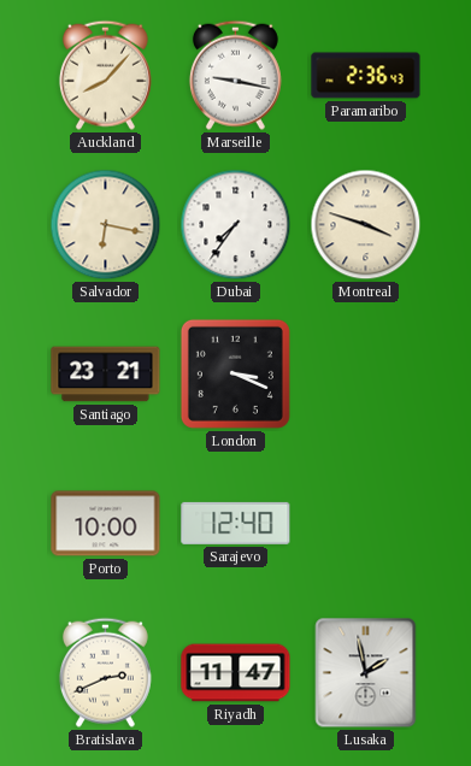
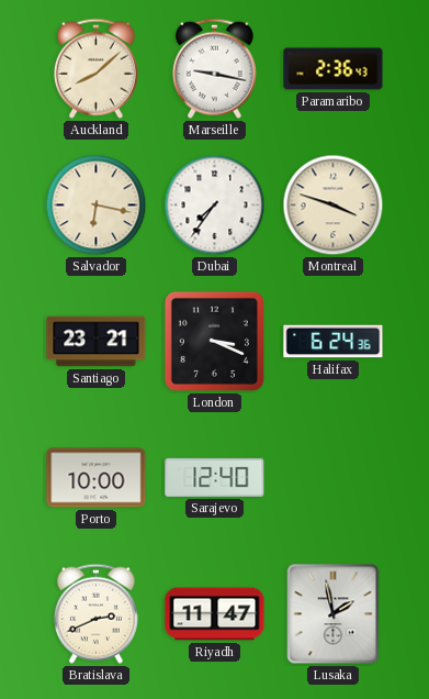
Auckland: 8:07 -> 8:08 (95, 68)
Halifax: none -> 6:24 (334, 342)
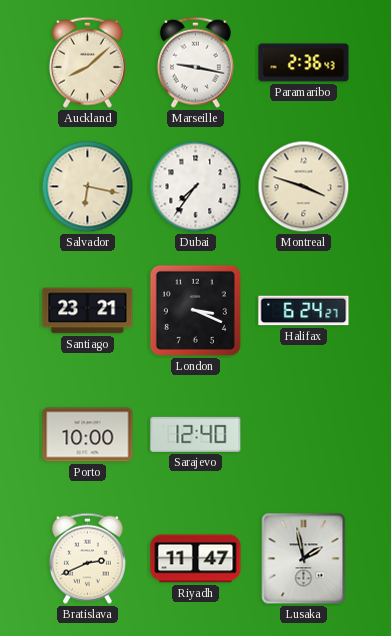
Halifax: 6:24:36 -> 6:24:27 (304, 311)
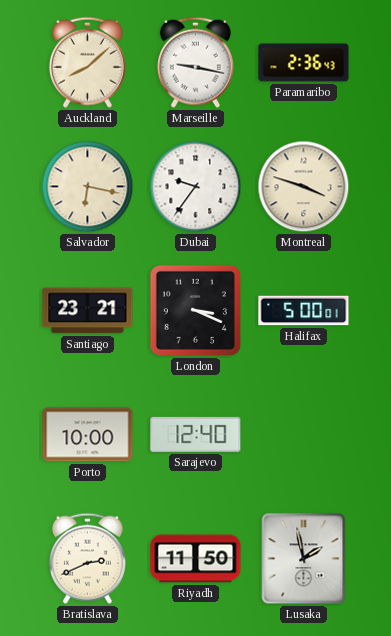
Dubai: 7:36 -> 9:36 (196, 187)
Halifax: 6:24 -> 5:00 (304, 311)
Riyadh: 11:47 -> 11:50 (196, 559)
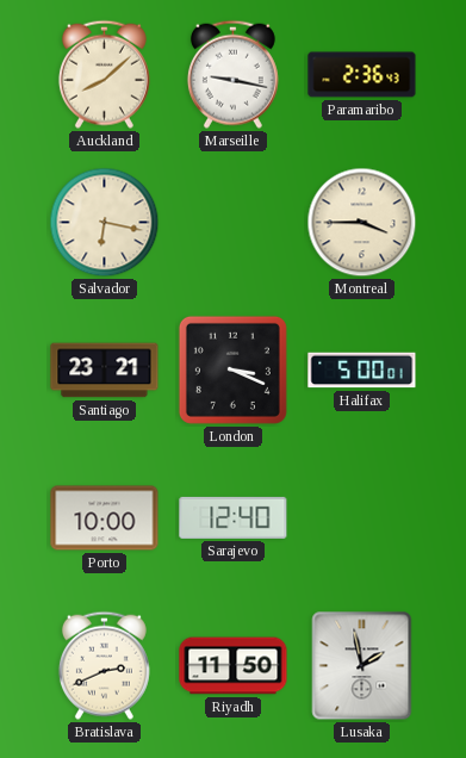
Dubai: 9:36 -> none (196, 187)
Montreal: 3:48 -> 3:45 (362, 223)
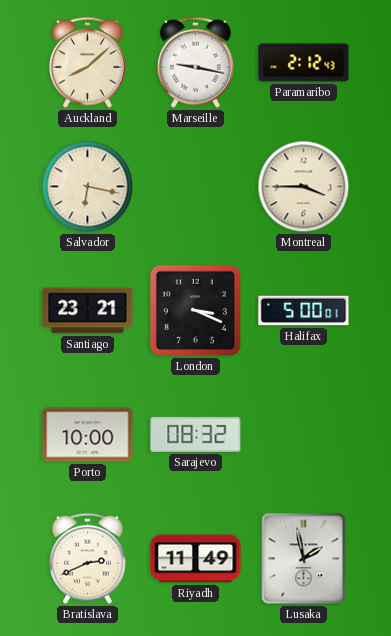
Paramaribo: 2:36 -> 2:12 (304, 63)
Sarajevo: 12:40 -> 08:32 (196, 434)
Riyadh: 11:50 -> 11:49 (196, 559)
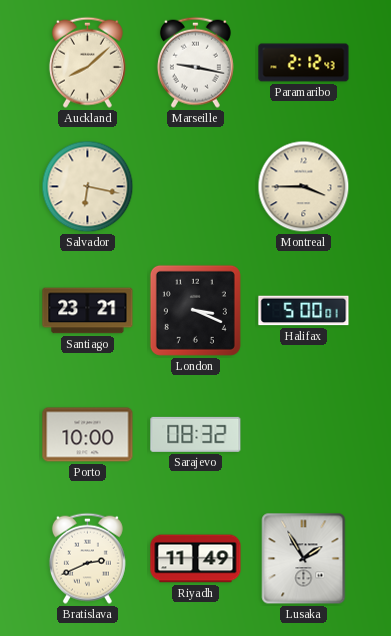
Lusaka: 1:58 -> 1:55 (304, 559)
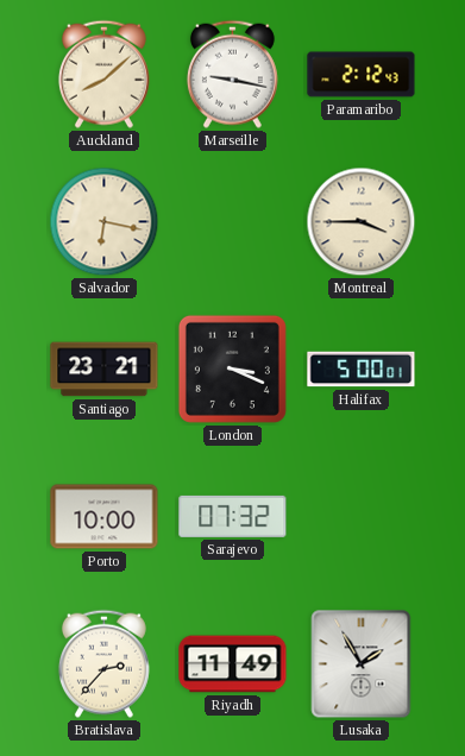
Sarajevo: 08:32 -> 07:32 (233, 516)
Bratislava: 2:41 -> 2:37 (103, 663)
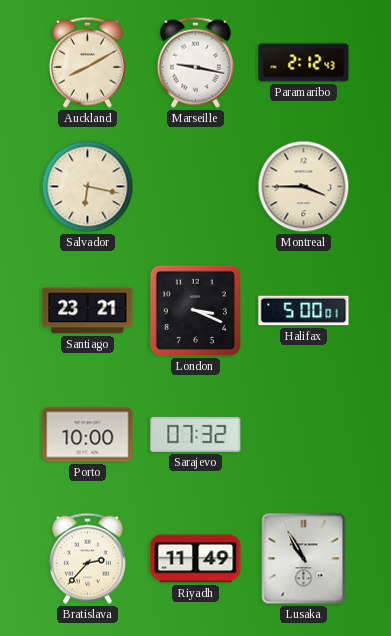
Auckland: 8:08 -> 8:10 (87, 62)
Lusaka: 1:55 -> 10:55 (304, 559)
